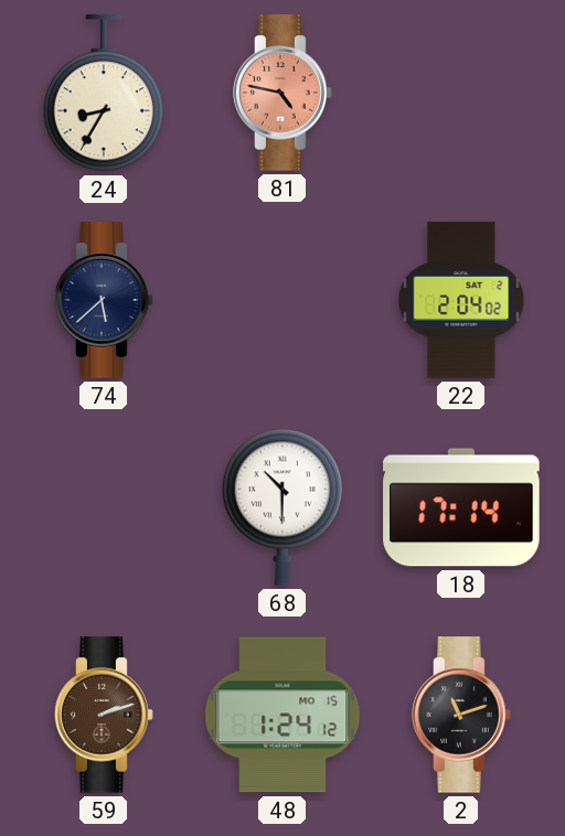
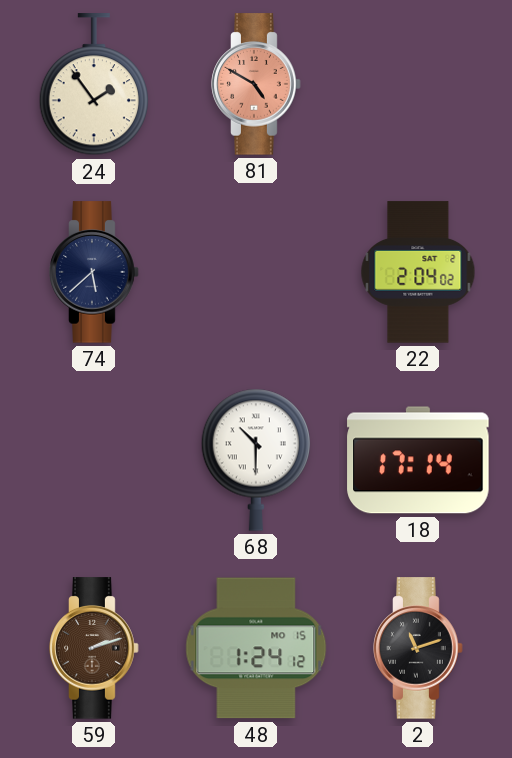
24: 8:35 -> 1:54 (93, 85)
81: 4:47 -> 4:50 (256, 84)
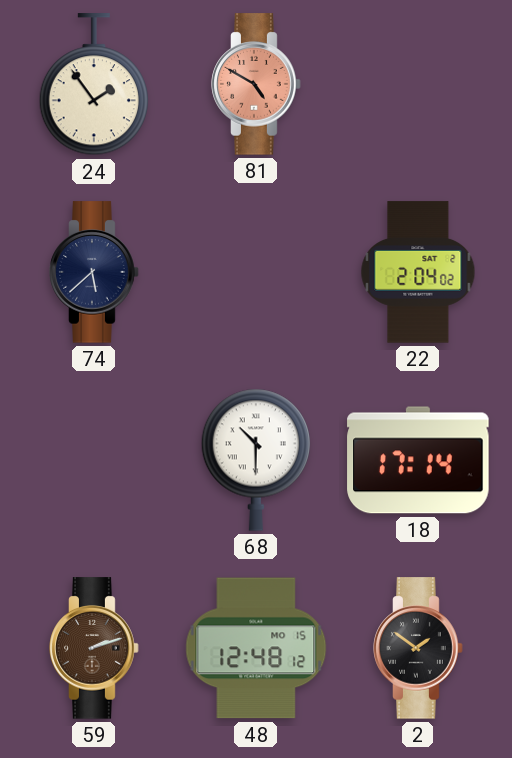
48: 1:24 -> 12:48 (256, 648)
2: 11:12 -> 1:51 (418, 648)
